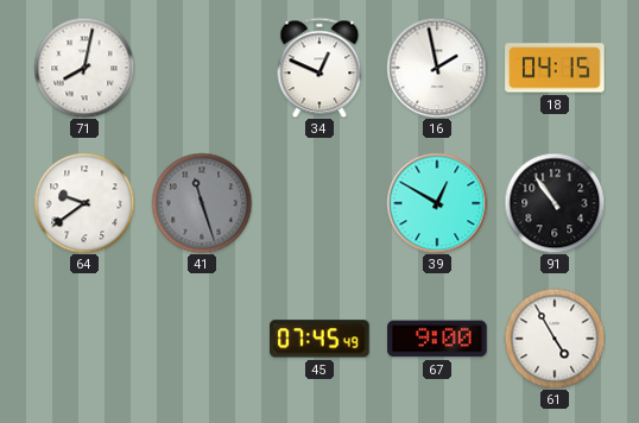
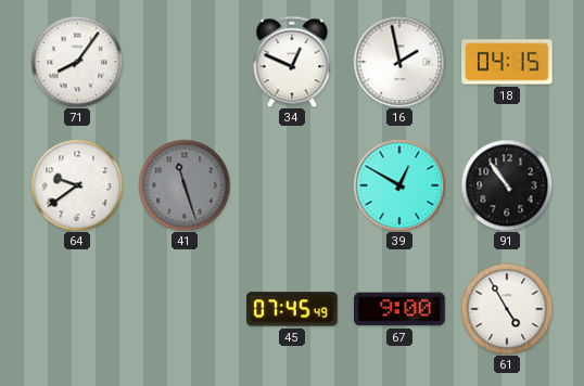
71: 8:02 -> 8:06 (77, 62)
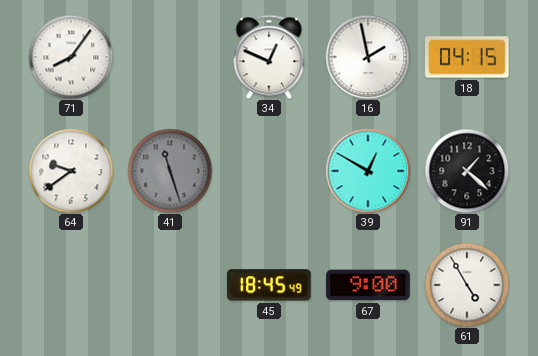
91: 10:54 -> 1:22 (467, 171)
45: 07:45 -> 18:45 (269, 285)
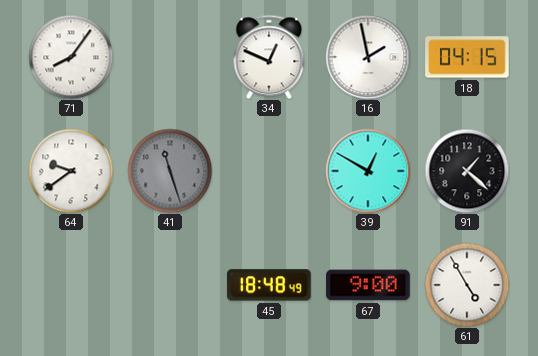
45: 18:45 -> 18:48 (269, 285)
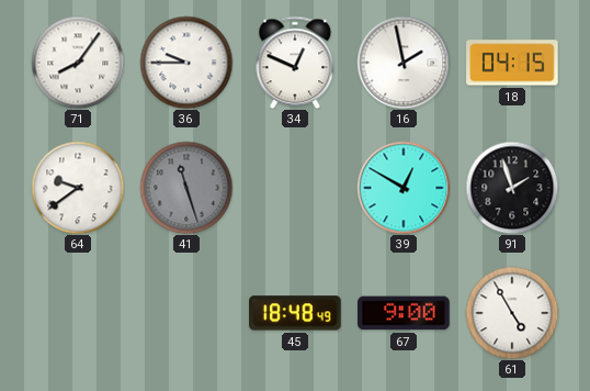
36: none -> 9:45 (186, 63)
91: 1:22 -> 1:57 (512, 188)
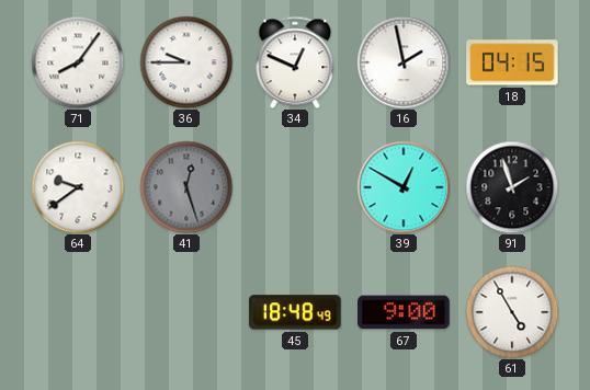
41: 11:27 -> 12:27 (186, 187)
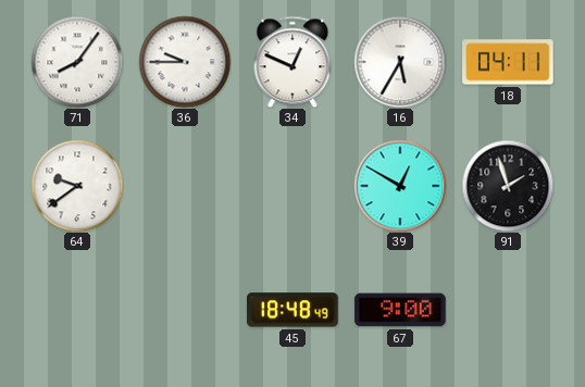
16: 1:58 -> 5:35 (400, 62)
18: 04:15 -> 04:11 (508, 62)
41: 12:27 -> none (186, 187)
61: 4:55 -> none (512, 312)
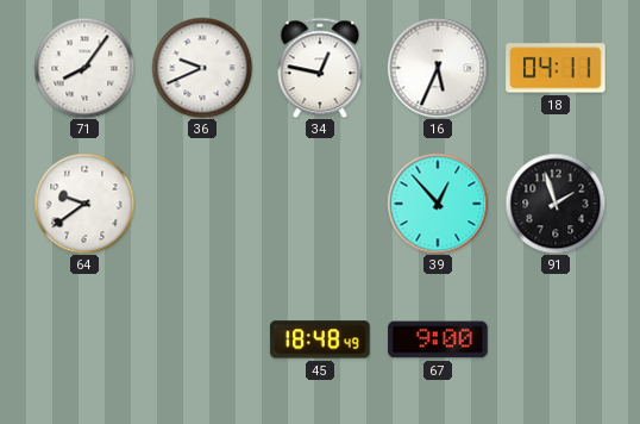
36: 9:45 -> 9:41 (202, 68)
34: 12:49 -> 12:47 (320, 68)
16: 5:35 -> 5:34 (438, 68)
39: 12:50 -> 12:53 (438, 204)
